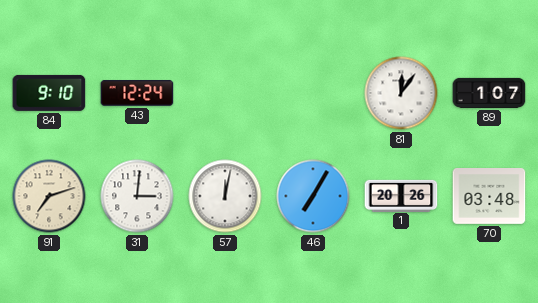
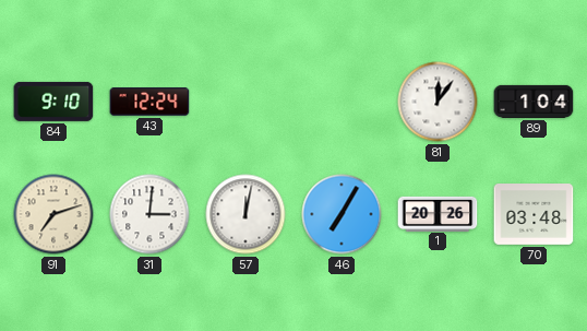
89: 1:07 -> 1:04 (534, 102)
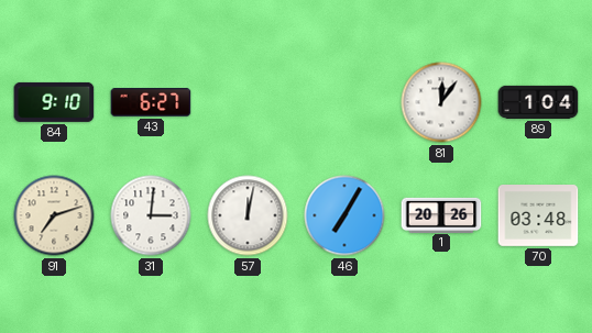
43: 12:24 -> 6:27 (151, 102)
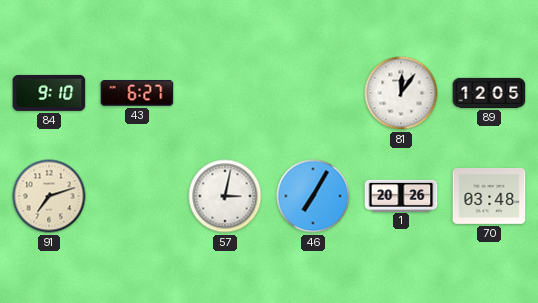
89: 1:04 -> 12:05 (489, 93)
31: 3:01 -> none (151, 215)
57: 12:02 -> 3:02 (225, 196)
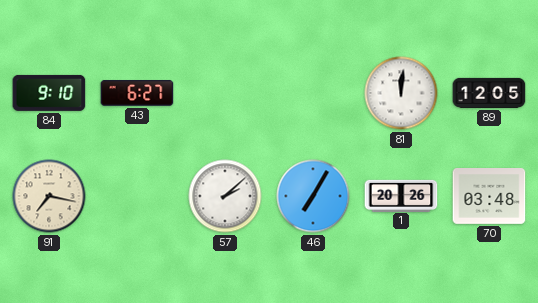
81: 12:06 -> 12:01 (401, 93)
91: 7:12 -> 7:17 (49, 196)
57: 3:02 -> 2:08 (225, 196)
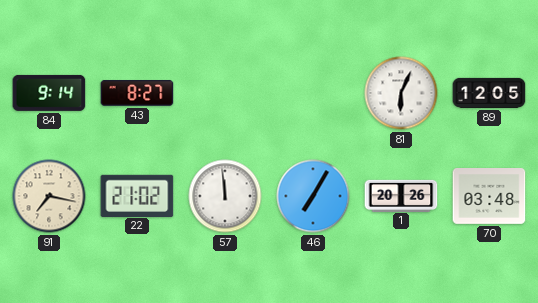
84: 9:10 -> 9:14 (49, 93)
43: 6:27 -> 8:27 (137, 93)
81: 12:01 -> 6:04 (401, 93)
22: none -> 21:02 (137, 195)
57: 2:08 -> 11:59 (225, 196)
